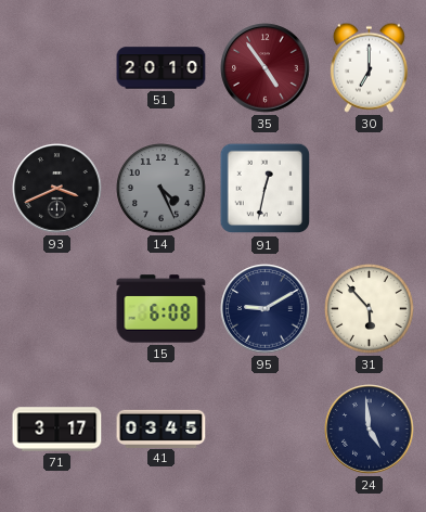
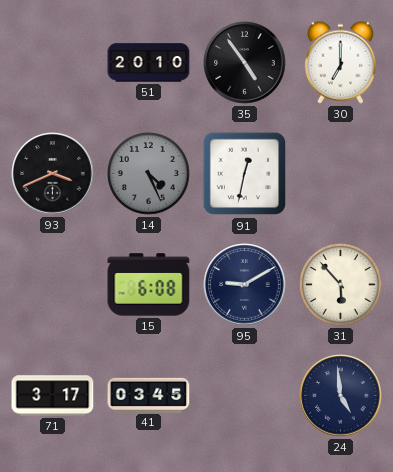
35 dial: burgundy -> black (245, 63)
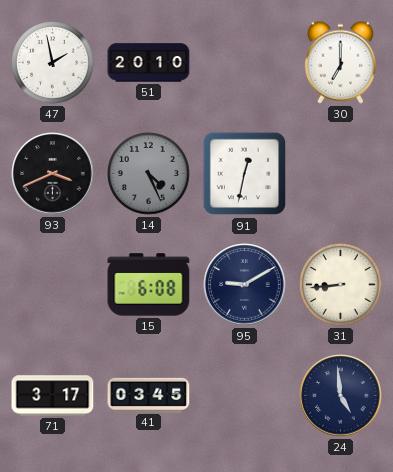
47: none -> 1:58 (53, 63)
35: 4:54 -> none (245, 63)
31: 5:53 -> 8:44 (341, 285)
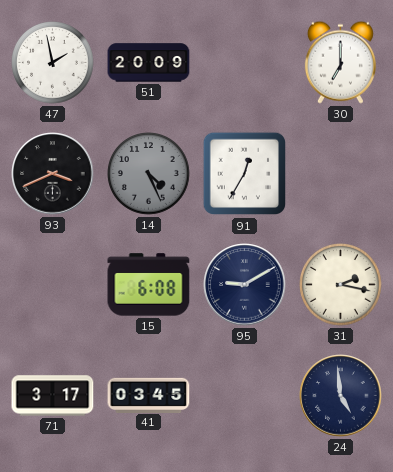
51: 20:10 -> 20:09 (149, 63)
91: 12:32 -> 12:35 (245, 174)
31: 8:44 -> 2:17 (341, 285)
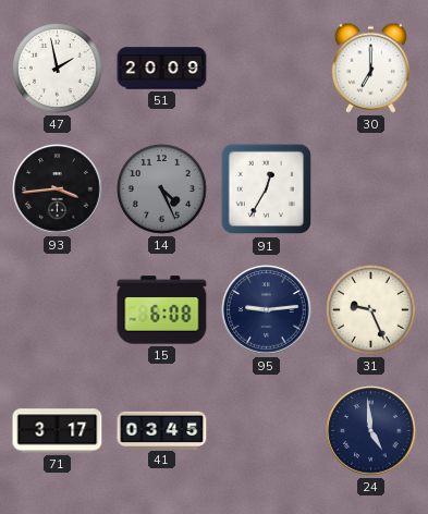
93: 3:41 -> 3:44 (58, 189)
95: 9:10 -> 9:14 (267, 310)
31: 2:17 -> 9:26 (371, 310)
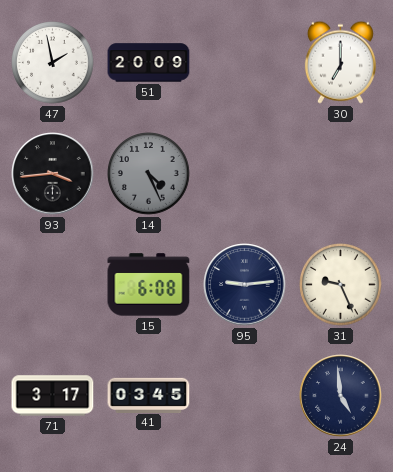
91: 12:35 -> none (267, 189)
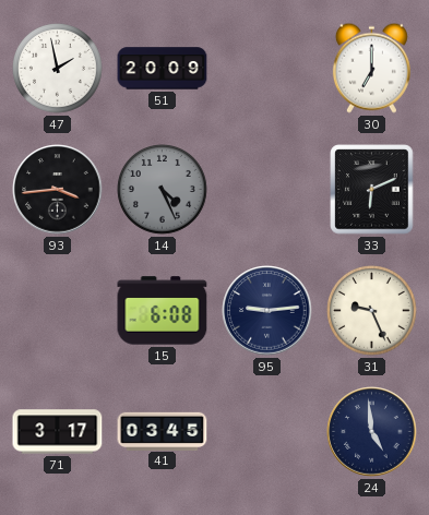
33: none -> 6:11 (372, 190)
